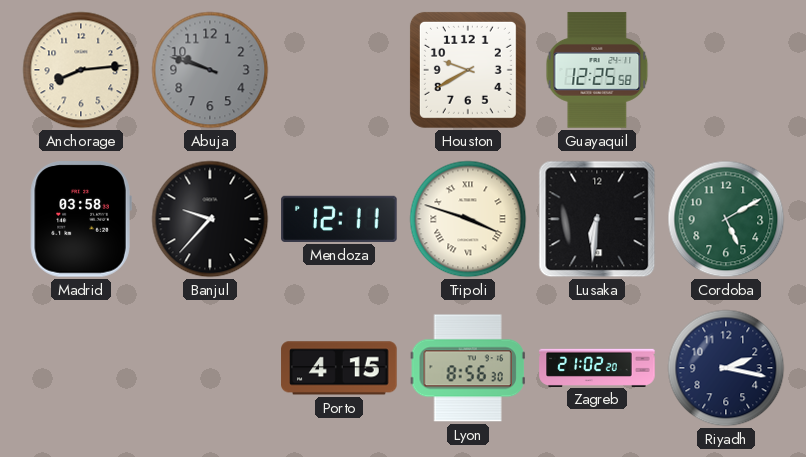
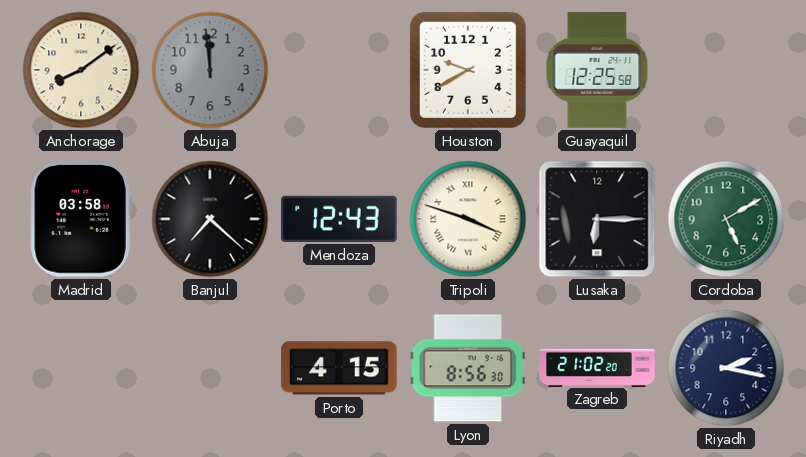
Anchorage: 8:14 -> 8:09 (81, 70)
Abuja: 9:48 -> 11:59 (210, 70)
Banjul: 9:37 -> 7:22 (210, 219)
Mendoza: 12:11 -> 12:43 (339, 219)
Lusaka: 6:31 -> 6:15 (597, 219)
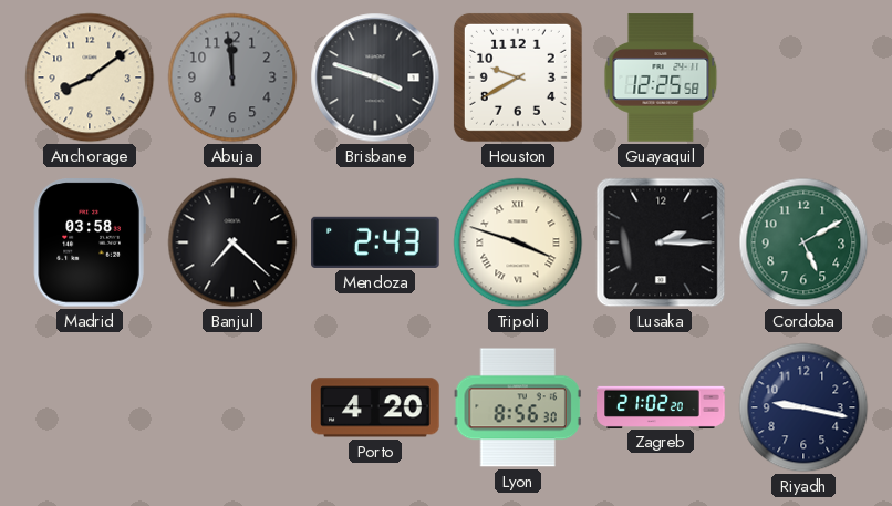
Brisbane: none -> 3:48 (375, 78)
Mendoza: 12:43 -> 2:43 (375, 242)
Lusaka: 6:15 -> 2:15 (661, 242)
Porto: 4:15 -> 4:20 (375, 407)
Riyadh: 2:17 -> 9:17 (803, 407)
